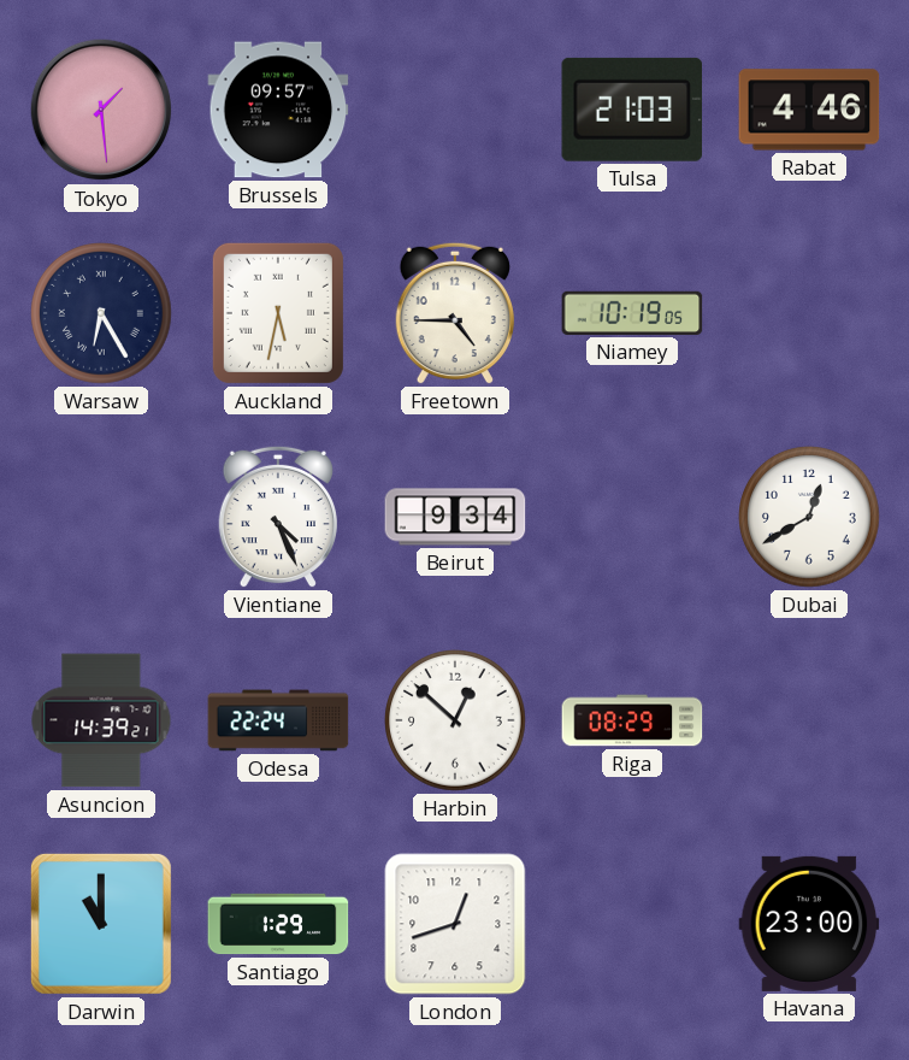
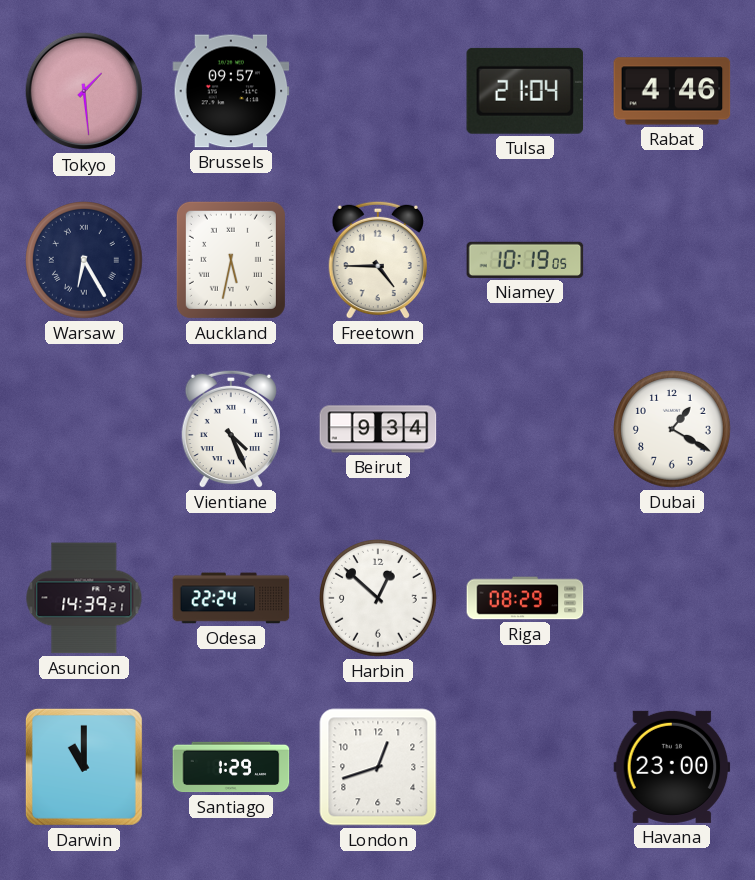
Tulsa: 21:03 -> 21:04 (525, 91)
Dubai: 12:40 -> 1:20 (673, 430)
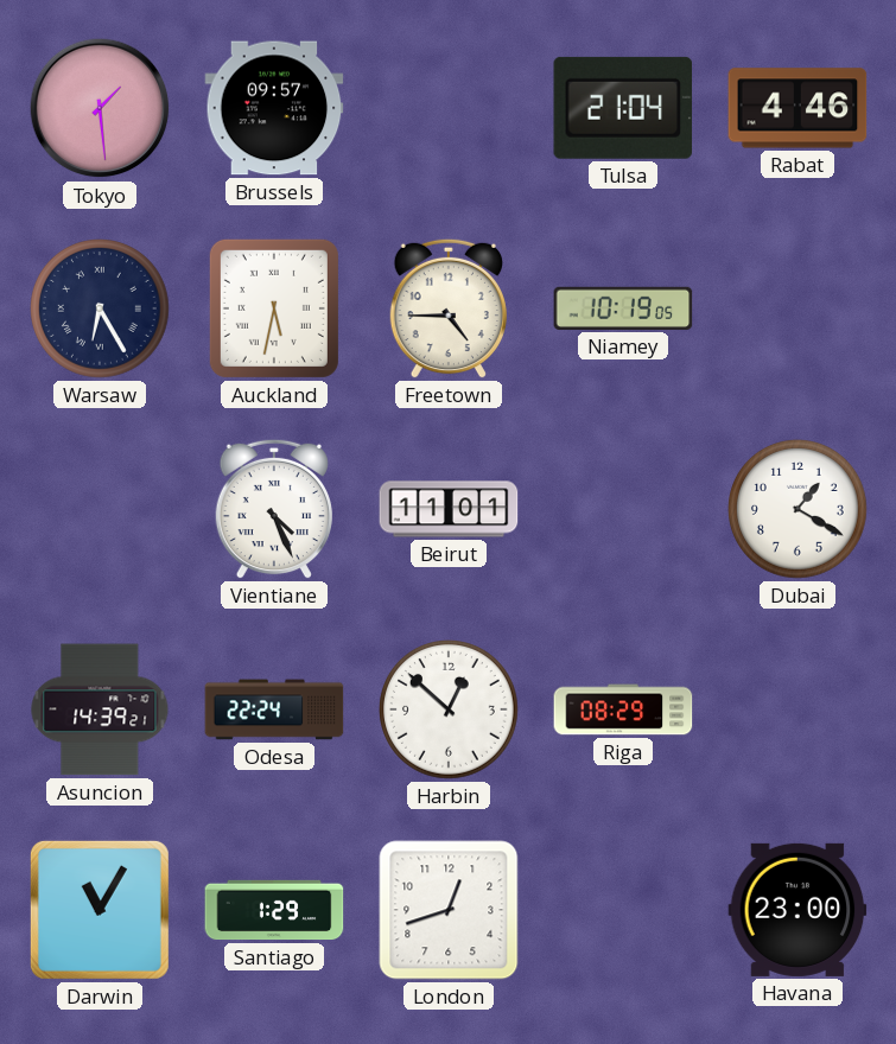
Beirut: 9:34 -> 11:01 (449, 509)
Darwin: 11:00 -> 11:05 (100, 910)
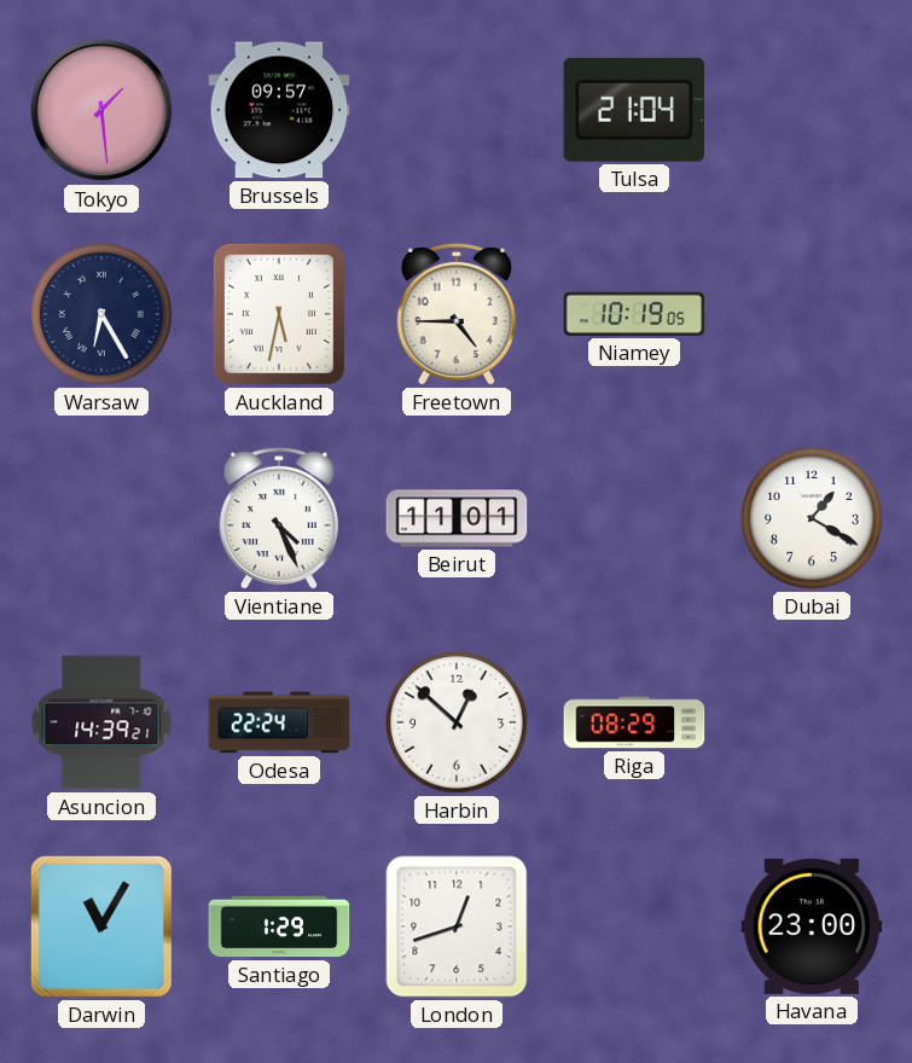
Rabat: 4:46 -> none (797, 108)
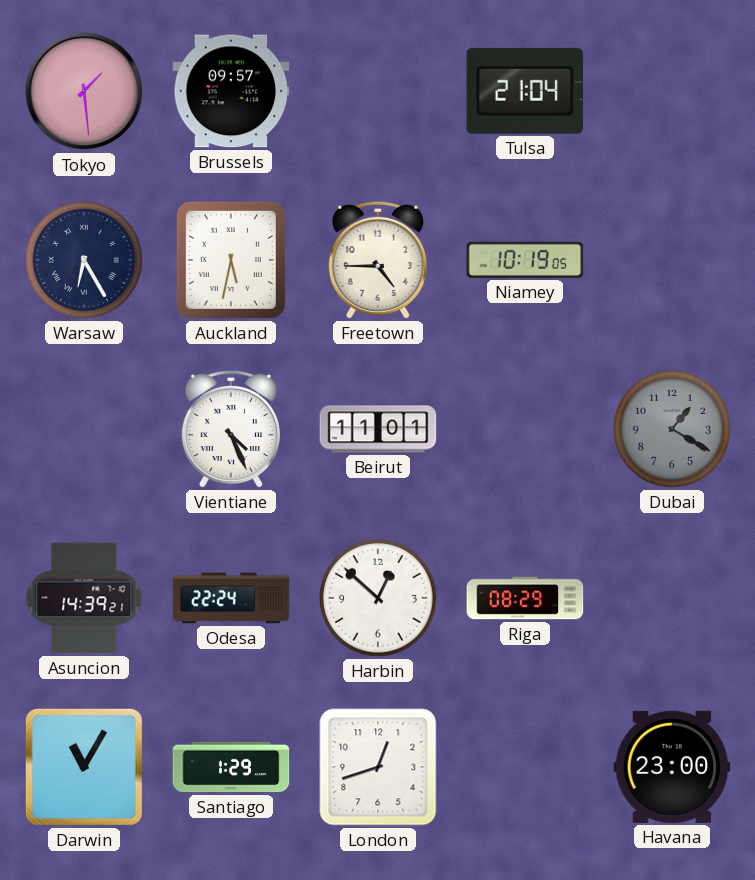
Dubai dial: white -> grey (673, 430)
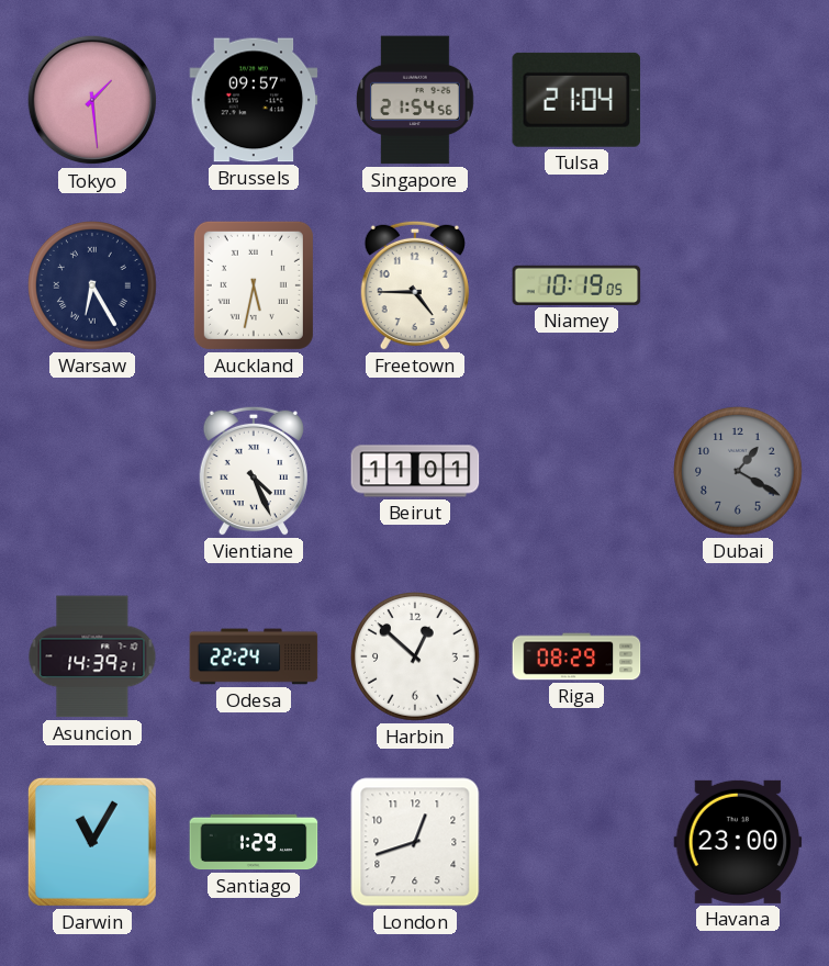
Singapore: none -> 21:54 (416, 100)
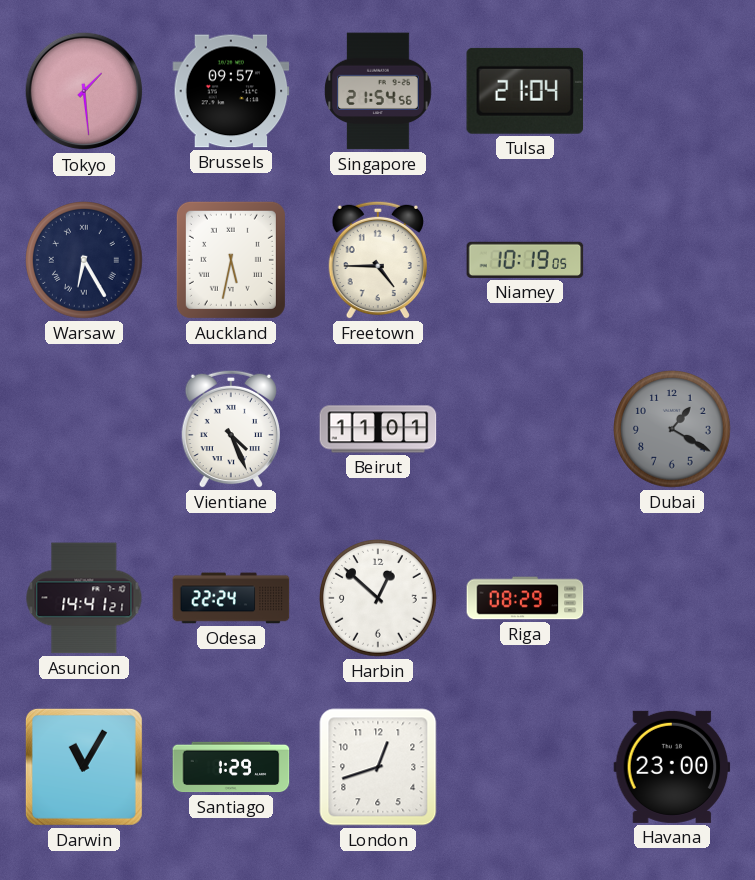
Asuncion: 14:39 -> 14:41 (84, 598)
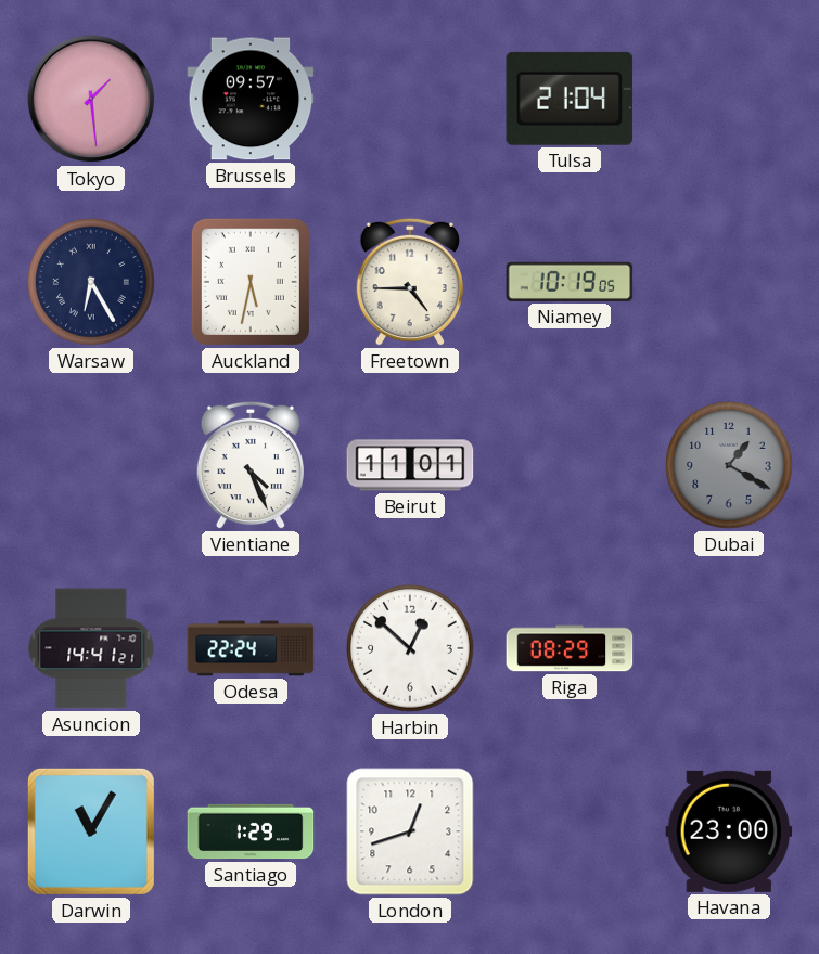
Singapore: 21:54 -> none (379, 91)
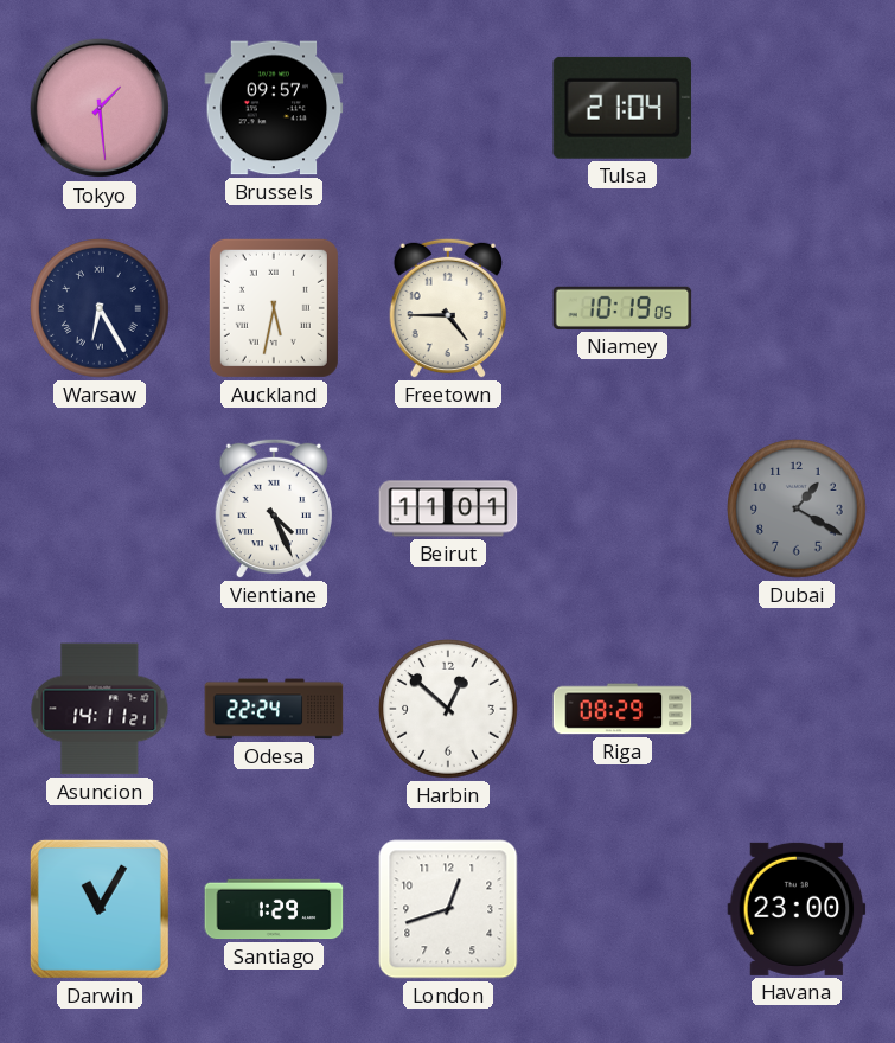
Asuncion: 14:41 -> 14:11 (100, 709)
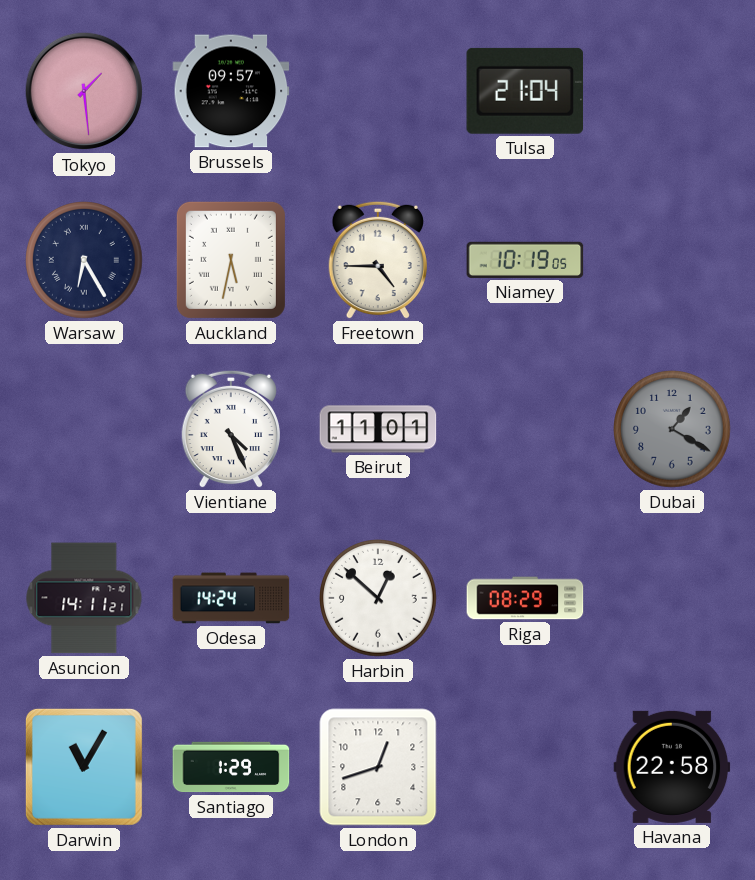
Odesa: 22:24 -> 14:24 (231, 598)
Havana: 23:00 -> 22:58 (672, 767)
